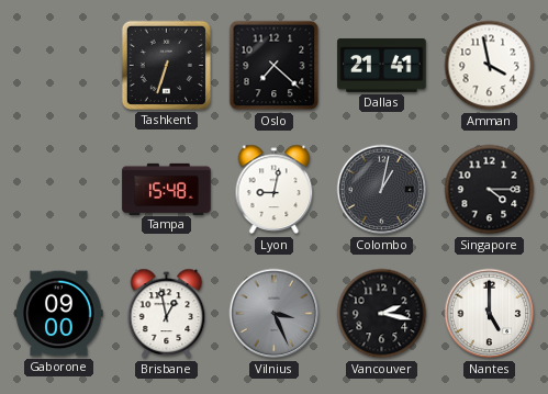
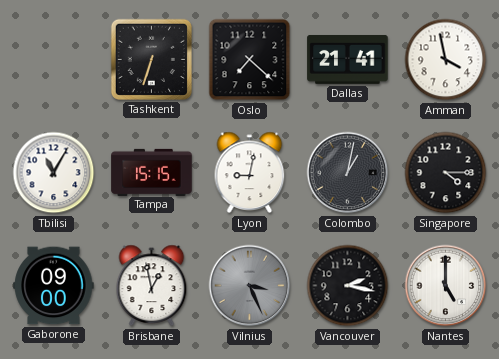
Tbilisi: none -> 11:05 (54, 173)
Tampa: 15:48 -> 15:15 (152, 172)
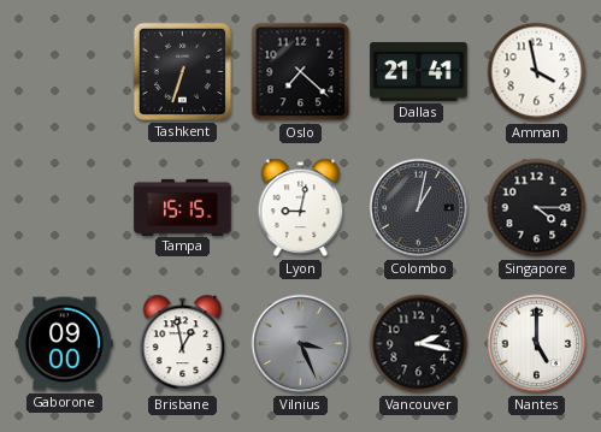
Tbilisi: 11:05 -> none (54, 173)
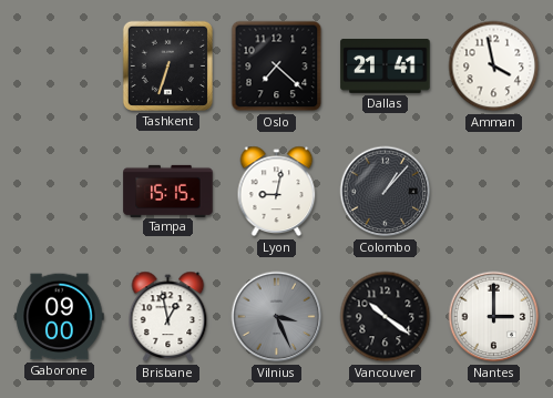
Colombo: 1:02 -> 1:07 (386, 192)
Singapore: 4:15 -> none (537, 208)
Vancouver: 2:17 -> 10:21 (386, 317)
Nantes: 5:00 -> 3:00 (494, 317)
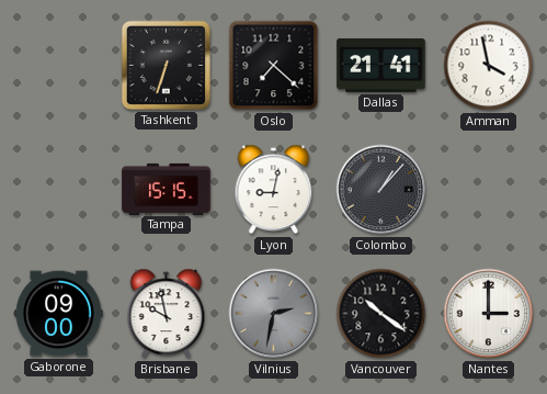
Brisbane: 12:58 -> 9:58 (167, 314)
Vilnius: 3:26 -> 2:32 (274, 314)
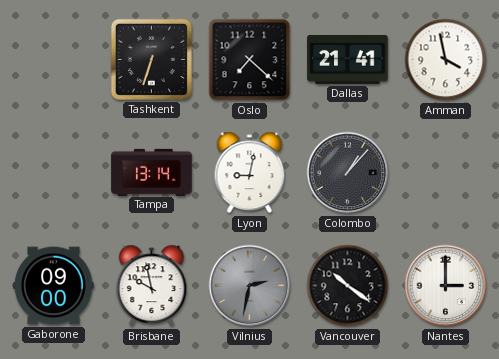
Tampa: 15:15 -> 13:14 (152, 172)
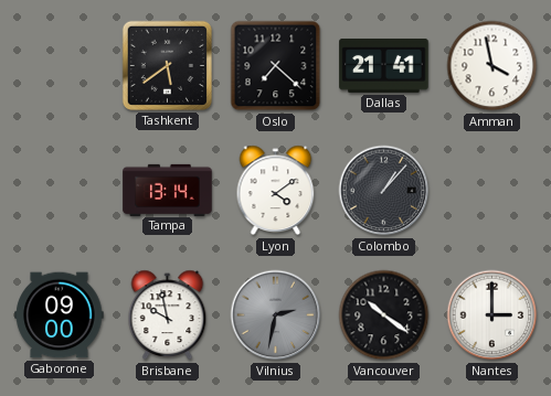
Tashkent: 6:33 -> 5:39 (167, 65)
Lyon: 9:02 -> 4:09 (276, 191)
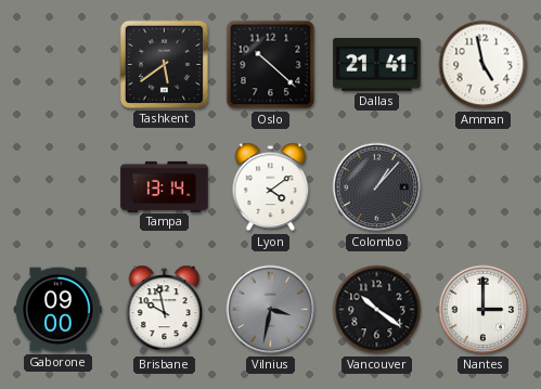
Oslo: 7:22 -> 10:22 (271, 65)
Amman: 3:58 -> 4:58 (484, 65)
Vilnius: 2:32 -> 3:32 (271, 310)
